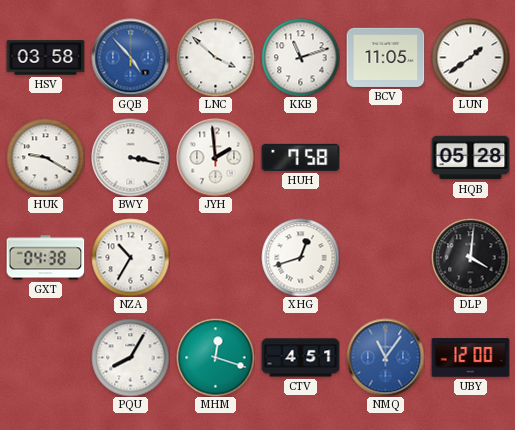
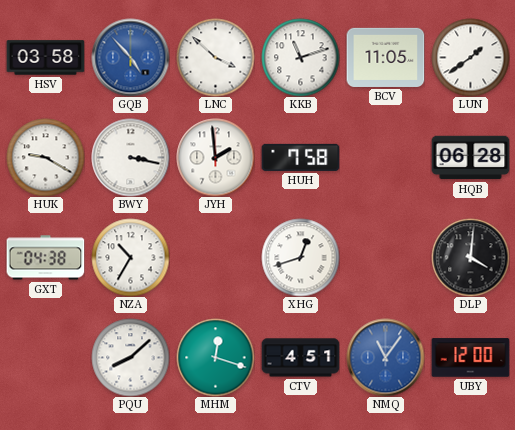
HQB: 05:28 -> 06:28 (470, 158)
PQU: 8:05 -> 8:08 (130, 357)
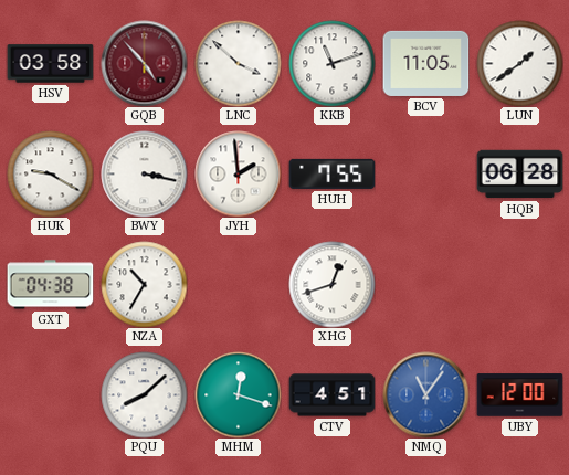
GQB dial: blue -> burgundy (144, 63)
HUH: 7:58 -> 7:55 (331, 173)
DLP: 4:01 -> none (470, 257)
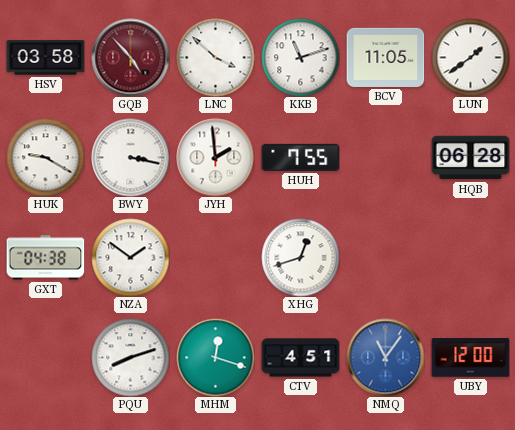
NZA: 10:35 -> 1:51 (130, 257)
PQU: 8:08 -> 8:12 (130, 357)
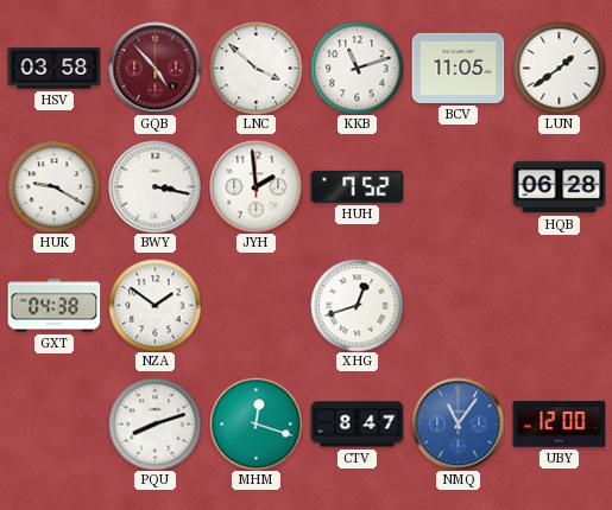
HUH: 7:55 -> 7:52 (357, 186)
CTV: 4:51 -> 8:47 (357, 425)
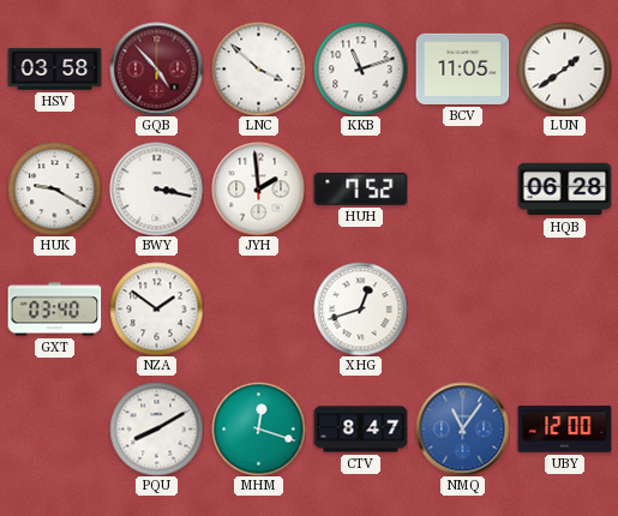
GXT: 04:38 -> 03:40 (54, 310)
PQU: 8:12 -> 8:10 (156, 428)
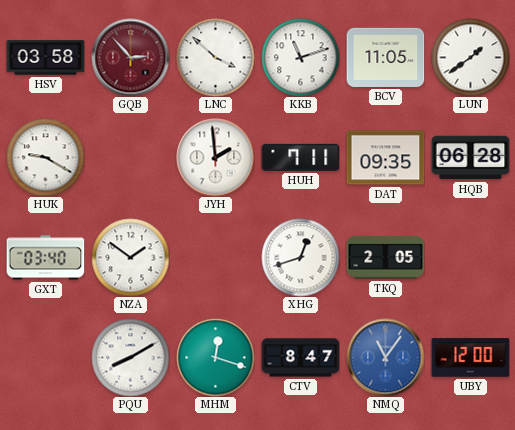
GQB: 4:53 -> 2:53 (130, 57)
BWY: 3:17 -> none (156, 188)
HUH: 7:52 -> 7:11 (300, 157)
DAT: none -> 09:35 (385, 158)
TKQ: none -> 2:05 (385, 258)
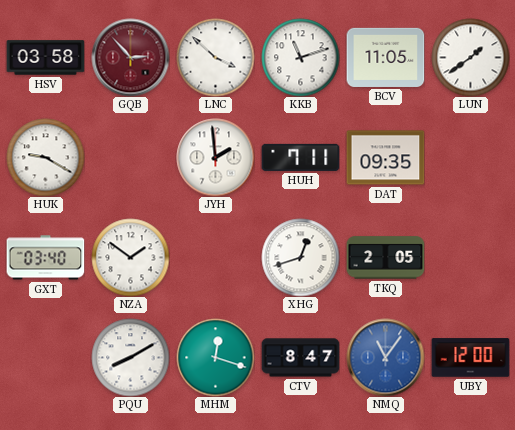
HQB: 06:28 -> none (470, 158)
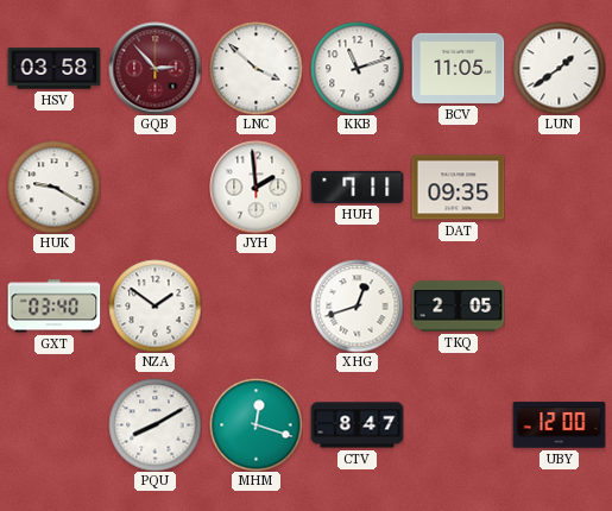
NMQ: 11:06 -> none (385, 357)
